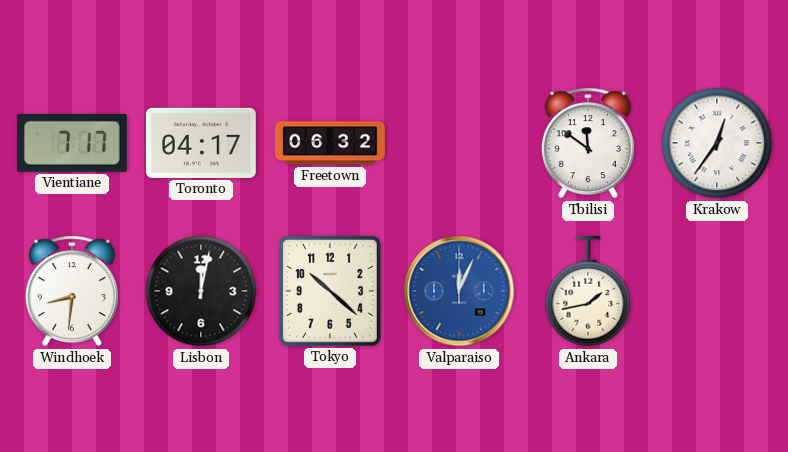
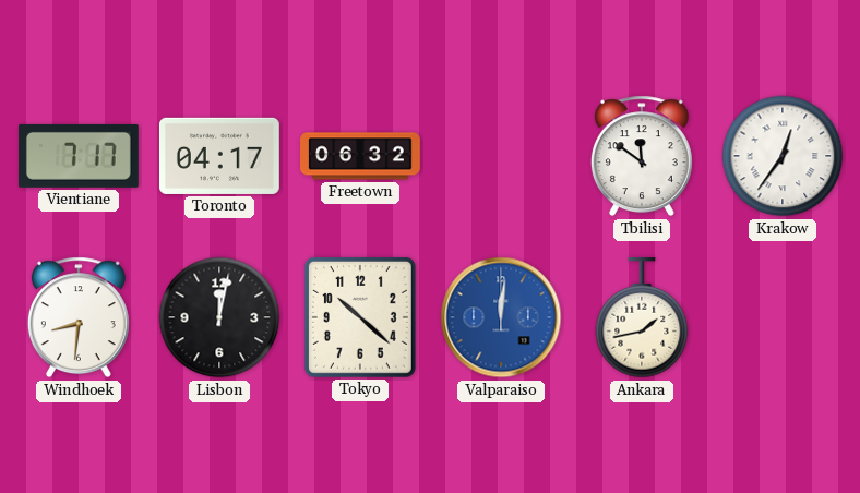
Valparaiso: 12:04 -> 12:01 (501, 317)
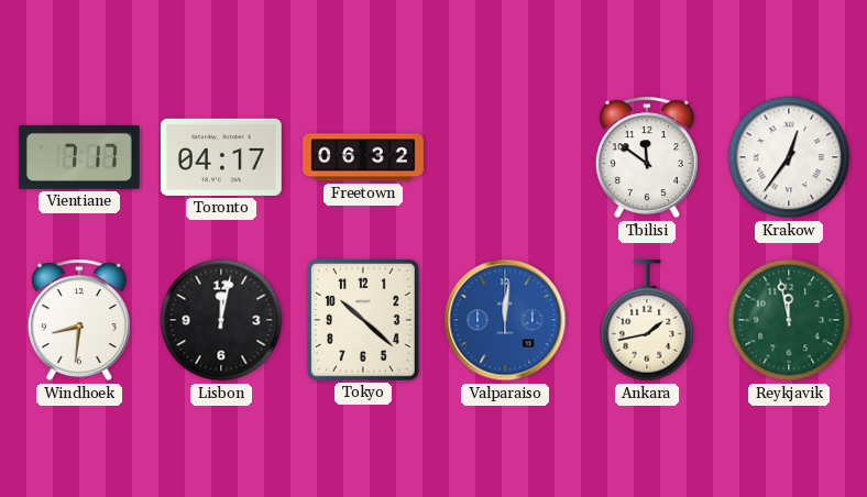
Reykjavik: none -> 11:58 (789, 320)
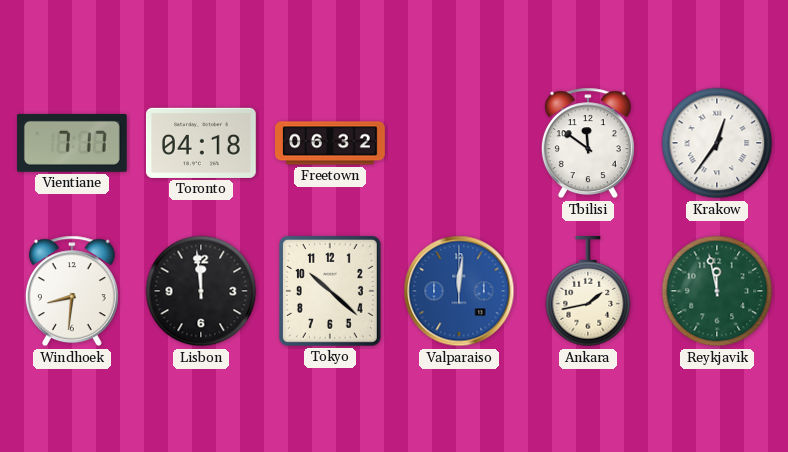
Toronto: 04:17 -> 04:18 (201, 143)
Lisbon: 12:02 -> 11:59 (201, 291)
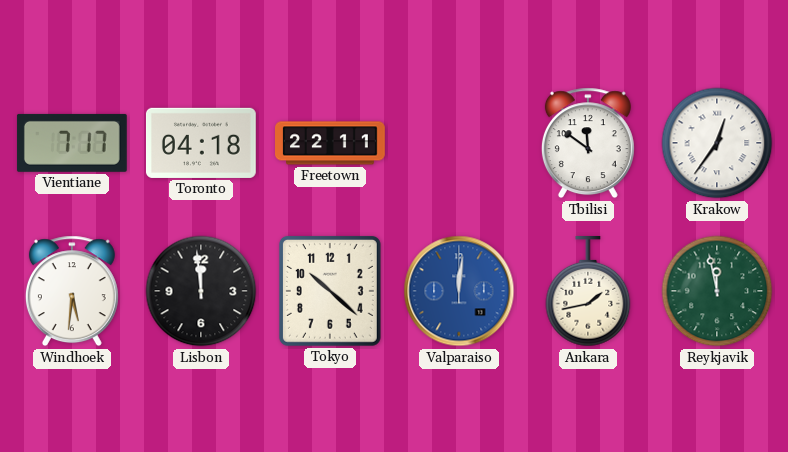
Freetown: 06:32 -> 22:11 (331, 143)
Windhoek: 8:31 -> 5:31 (72, 291)
